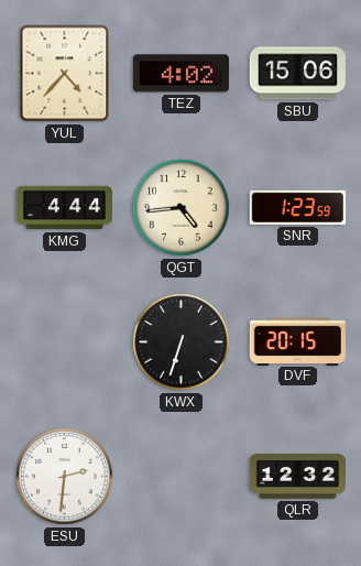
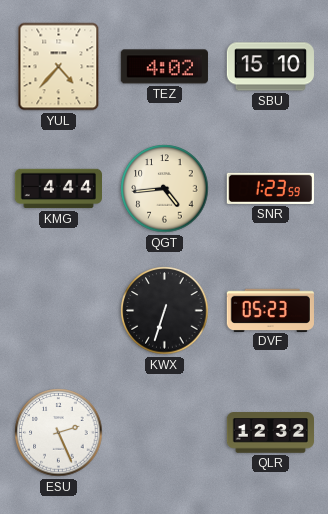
SBU: 15:06 -> 15:10 (270, 67)
DVF: 20:15 -> 05:23 (270, 310)
ESU: 2:31 -> 2:26 (59, 433)
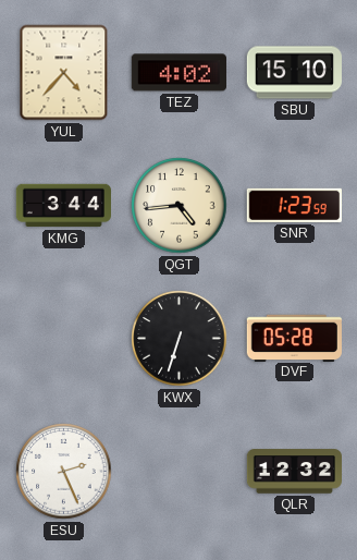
KMG: 4:44 -> 3:44 (63, 206)
DVF: 05:23 -> 05:28 (294, 338)
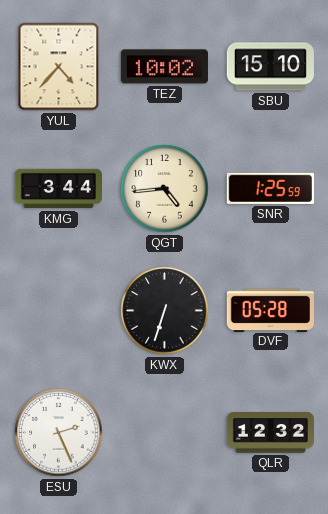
TEZ: 4:02 -> 10:02 (164, 67)
SNR: 1:23 -> 1:25 (270, 188)
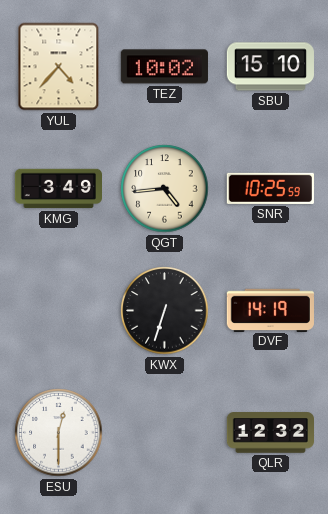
KMG: 3:44 -> 3:49 (58, 189)
SNR: 1:25 -> 10:25 (270, 188)
DVF: 05:28 -> 14:19 (270, 310)
ESU: 2:26 -> 12:30 (59, 433)
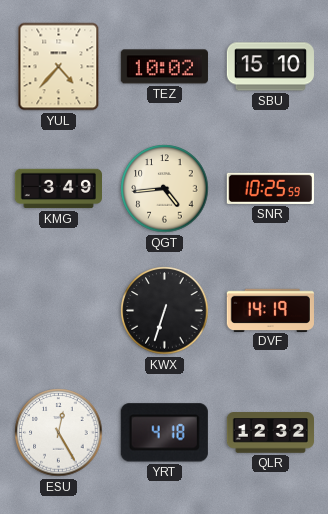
ESU: 12:30 -> 12:25 (59, 433)
YRT: none -> 4:18 (164, 433)
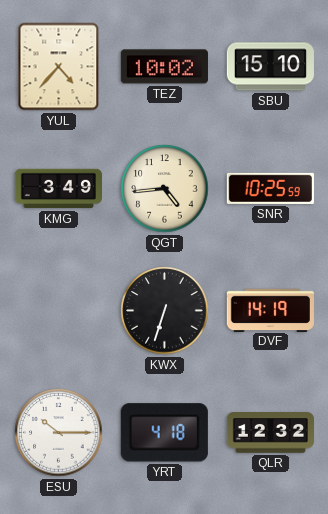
ESU: 12:25 -> 10:15 (59, 433)
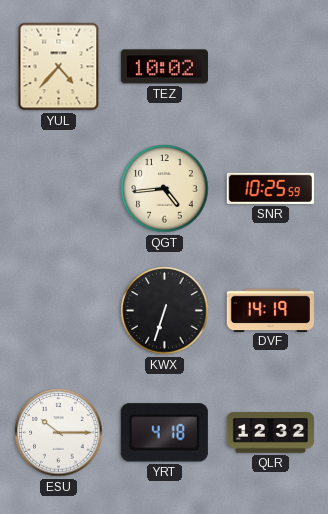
SBU: 15:10 -> none (270, 67)
KMG: 3:49 -> none (58, 189)
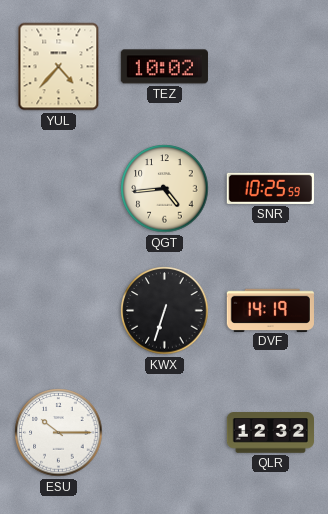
YRT: 4:18 -> none (164, 433)
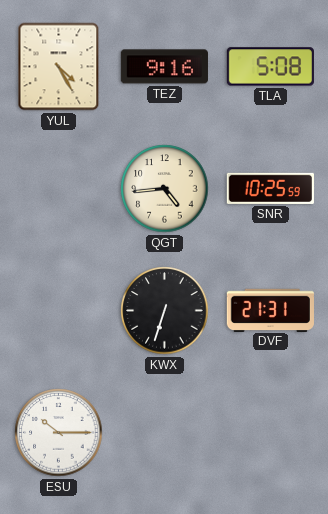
YUL: 4:37 -> 4:25 (59, 67)
TEZ: 10:02 -> 9:16 (164, 67)
TLA: none -> 5:08 (270, 67)
DVF: 14:19 -> 21:31 (270, 310)
QLR: 12:32 -> none (270, 433)
